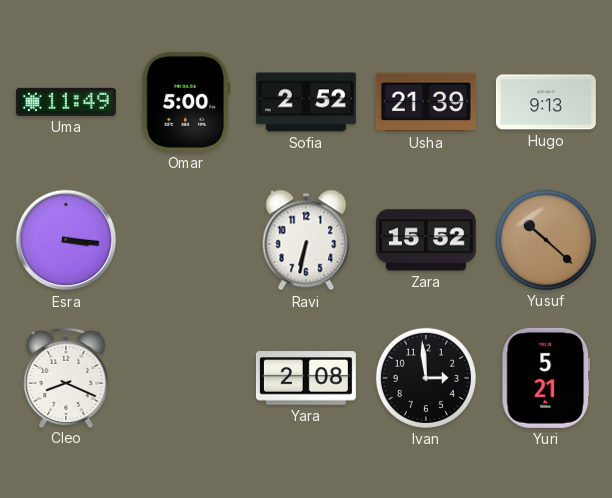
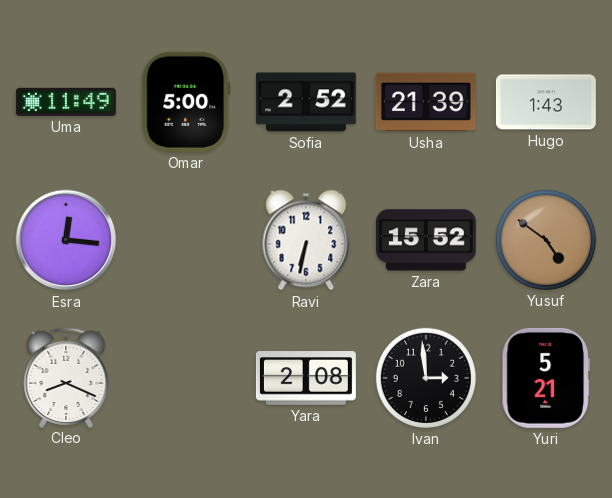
Hugo: 9:13 -> 1:43 (546, 102)
Esra: 3:16 -> 12:16 (66, 240)
Yusuf: 10:22 -> 4:51 (546, 240)
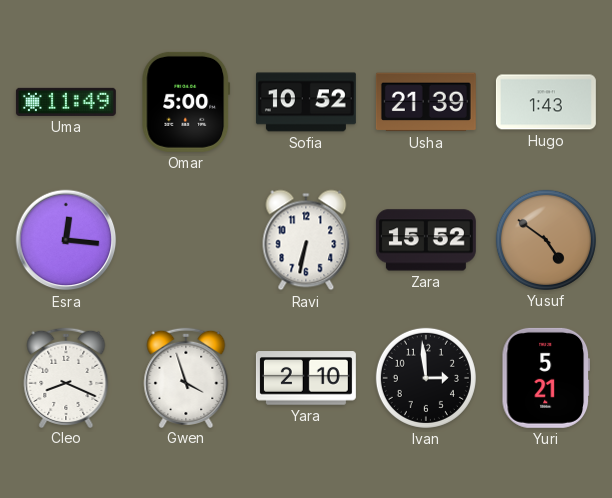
Sofia: 2:52 -> 10:52 (306, 102)
Gwen: none -> 3:57 (186, 377)
Yara: 2:08 -> 2:10 (306, 378)
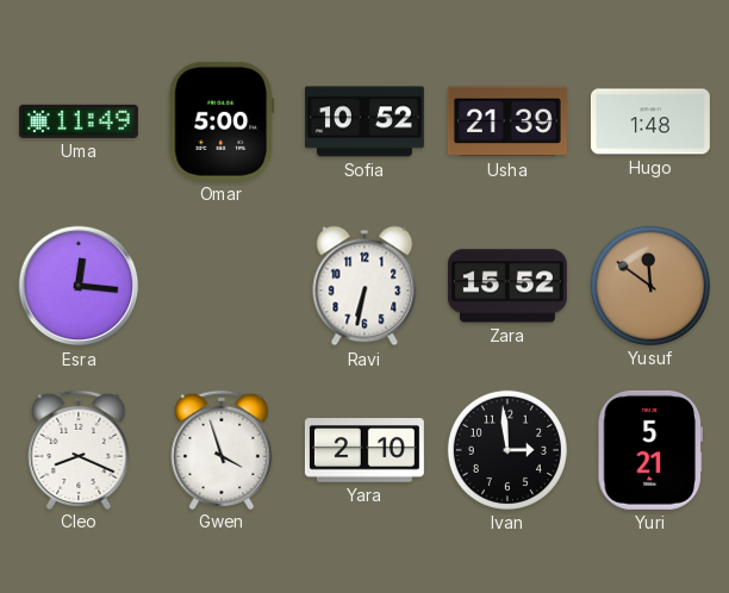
Hugo: 1:43 -> 1:48 (650, 121)
Yusuf: 4:51 -> 11:51 (650, 286)
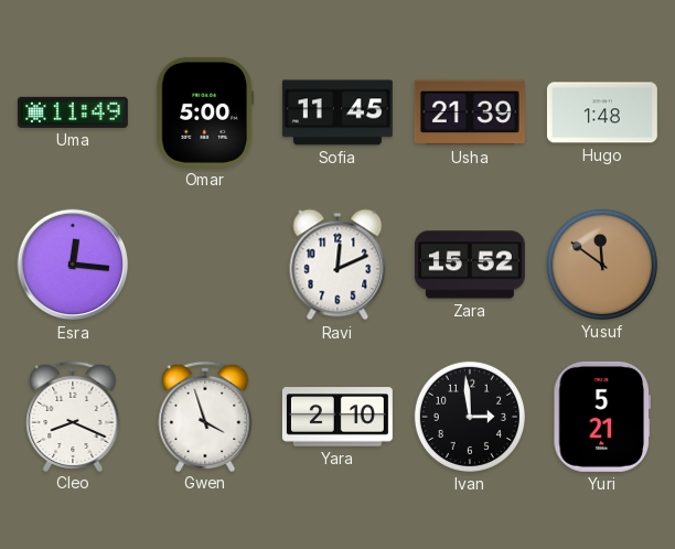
Sofia: 10:52 -> 11:45 (337, 112)
Ravi: 6:32 -> 12:11 (337, 265)
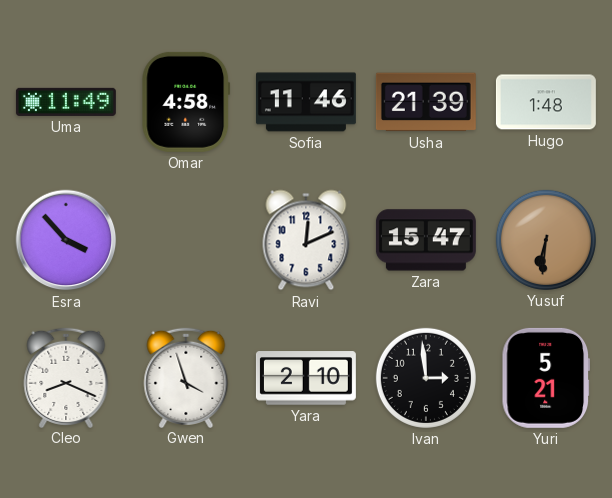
Omar: 5:00 -> 4:58 (186, 102)
Sofia: 11:45 -> 11:46 (306, 102)
Esra: 12:16 -> 3:53 (66, 240)
Zara: 15:52 -> 15:47 (426, 240)
Yusuf: 11:51 -> 6:31 (546, 240)
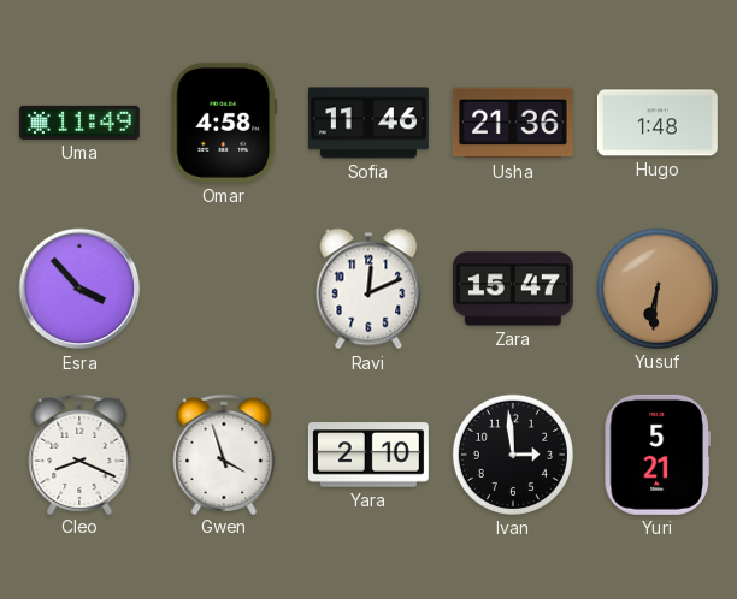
Usha: 21:39 -> 21:36 (513, 123)
